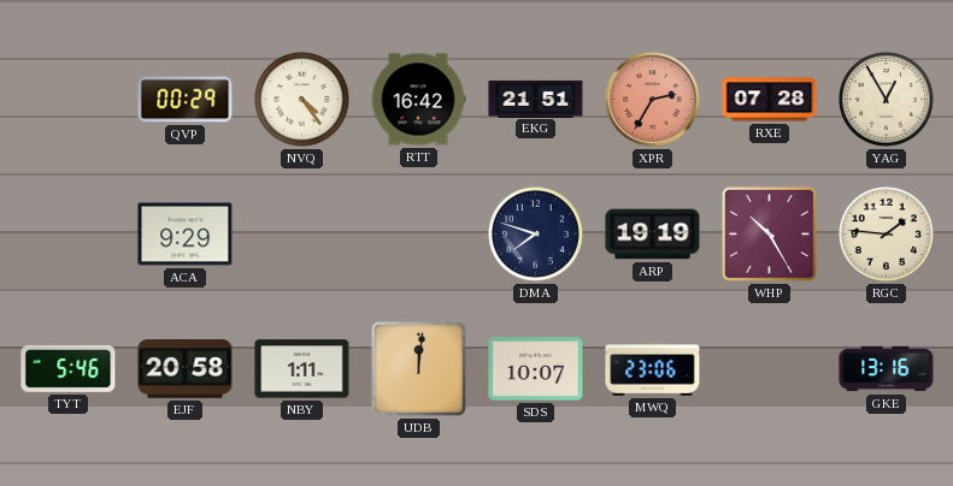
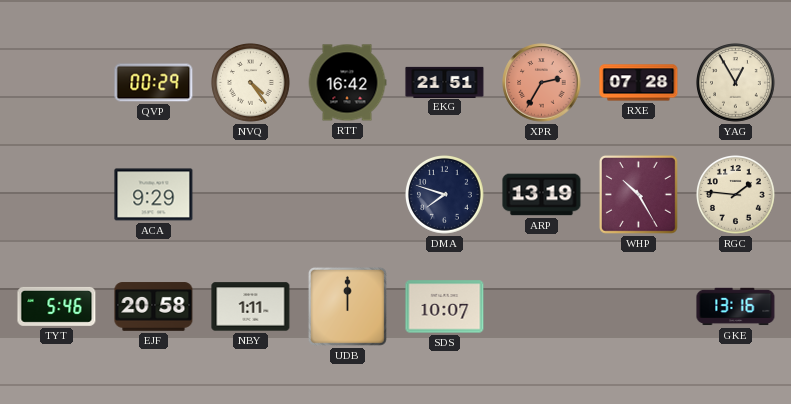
ARP: 19:19 -> 13:19 (542, 195)
UDB: 12:01 -> 12:00 (347, 306)
MWQ: 23:06 -> none (653, 369)
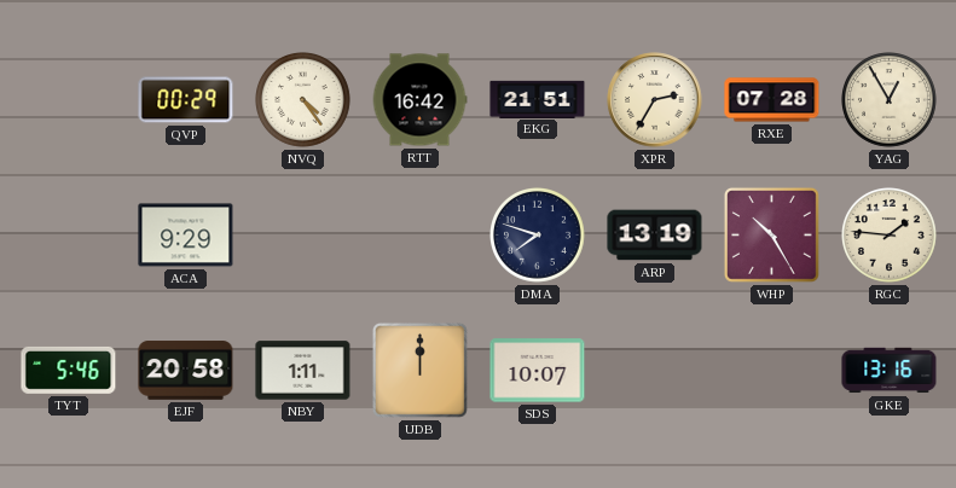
XPR dial: salmon -> cream (655, 100)
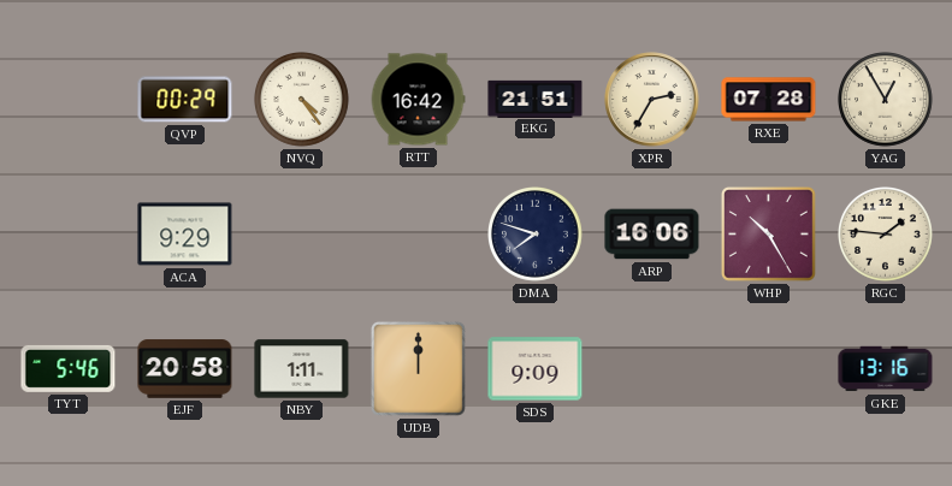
ARP: 13:19 -> 16:06 (652, 235)
SDS: 10:07 -> 9:09 (536, 369)
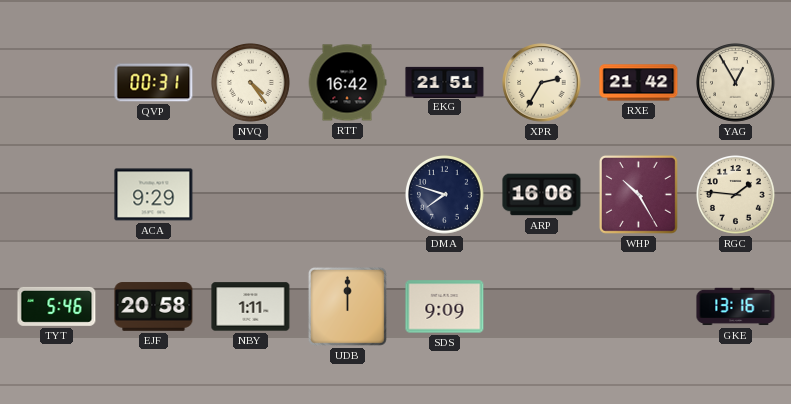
QVP: 00:29 -> 00:31 (154, 83)
RXE: 07:28 -> 21:42 (639, 83)
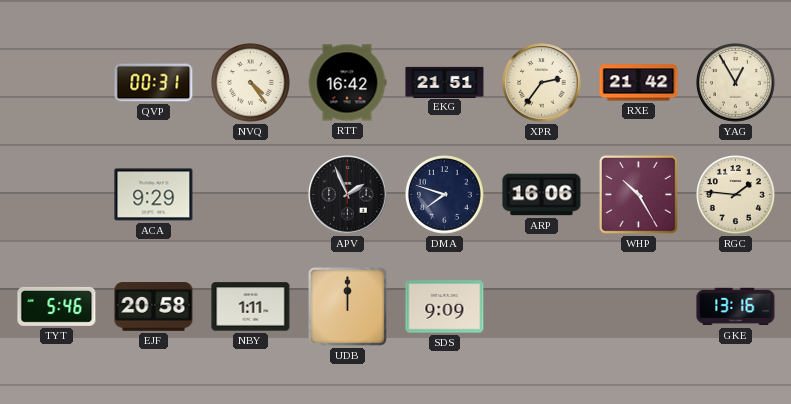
XPR: 2:35 -> 2:36 (542, 83)
APV: none -> 1:56 (348, 195)
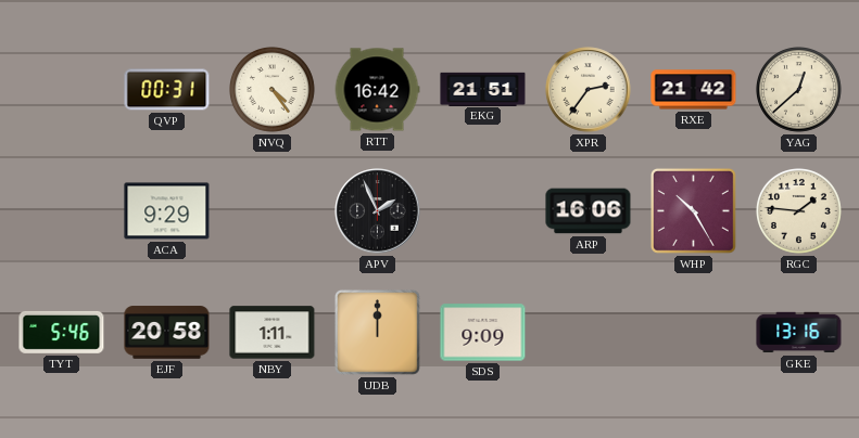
YAG: 12:55 -> 12:38 (799, 90)
DMA: 7:48 -> none (445, 195)
